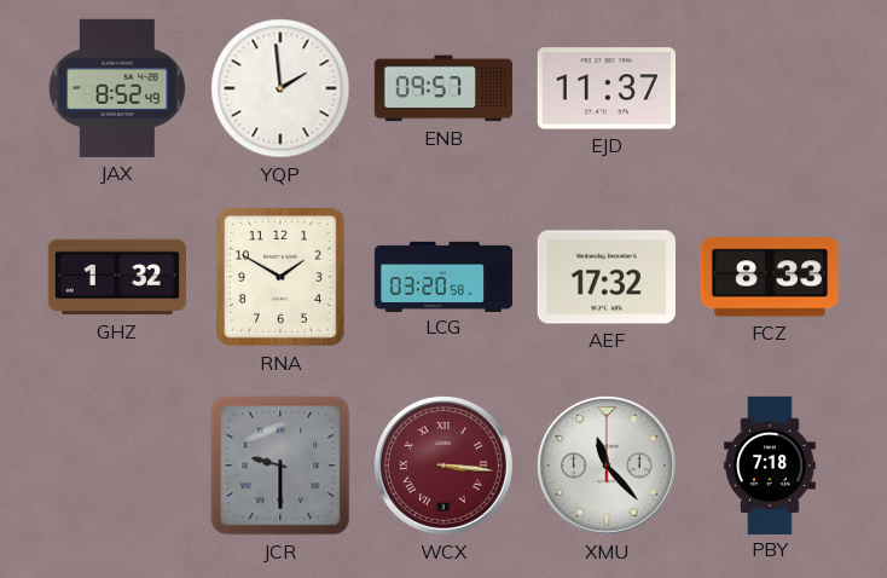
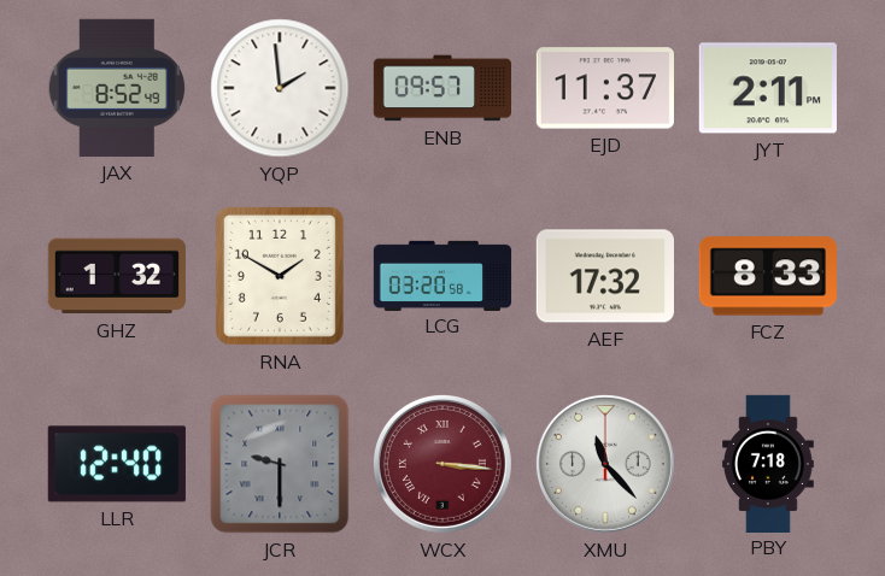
JYT: none -> 2:11 (768, 88)
LLR: none -> 12:40 (117, 464)
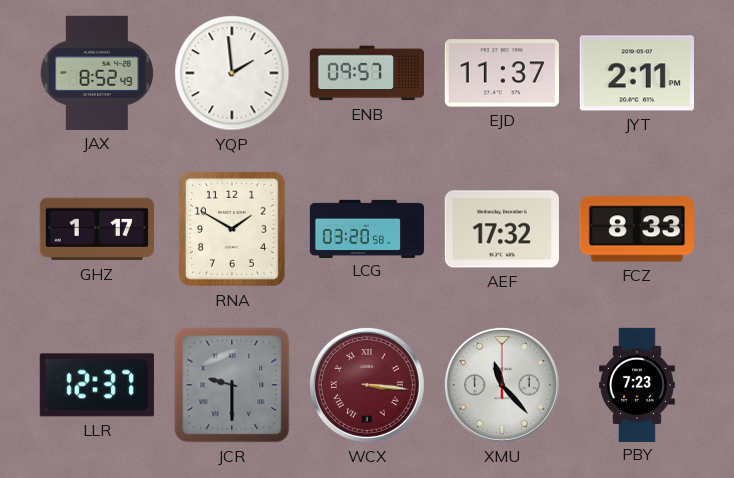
GHZ: 1:32 -> 1:17 (97, 229)
LLR: 12:40 -> 12:37 (97, 385)
PBY: 7:18 -> 7:23 (638, 384)
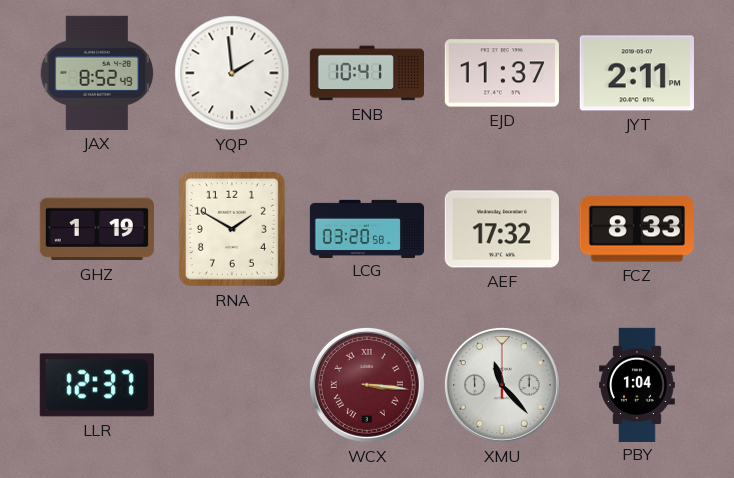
ENB: 09:57 -> 10:41 (366, 73)
GHZ: 1:17 -> 1:19 (97, 229)
JCR: 9:30 -> none (232, 385)
PBY: 7:23 -> 1:04 (638, 384)
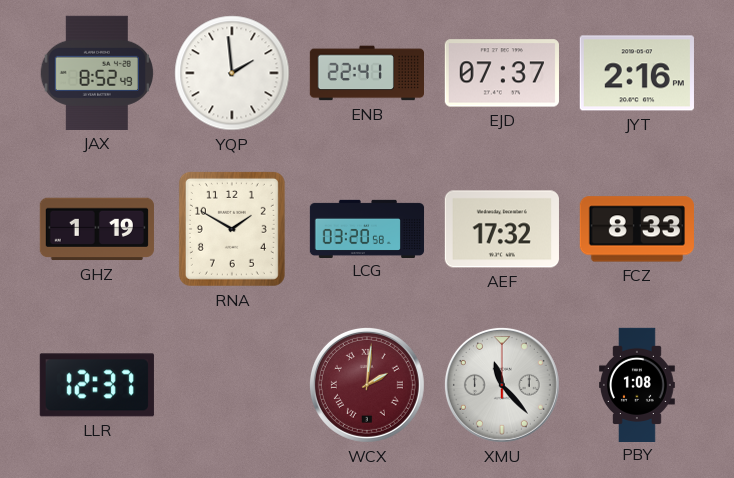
ENB: 10:41 -> 22:41 (366, 73)
EJD: 11:37 -> 07:37 (502, 73)
JYT: 2:11 -> 2:16 (637, 73)
WCX: 3:16 -> 2:01 (367, 385)
PBY: 1:04 -> 1:08 (638, 384)
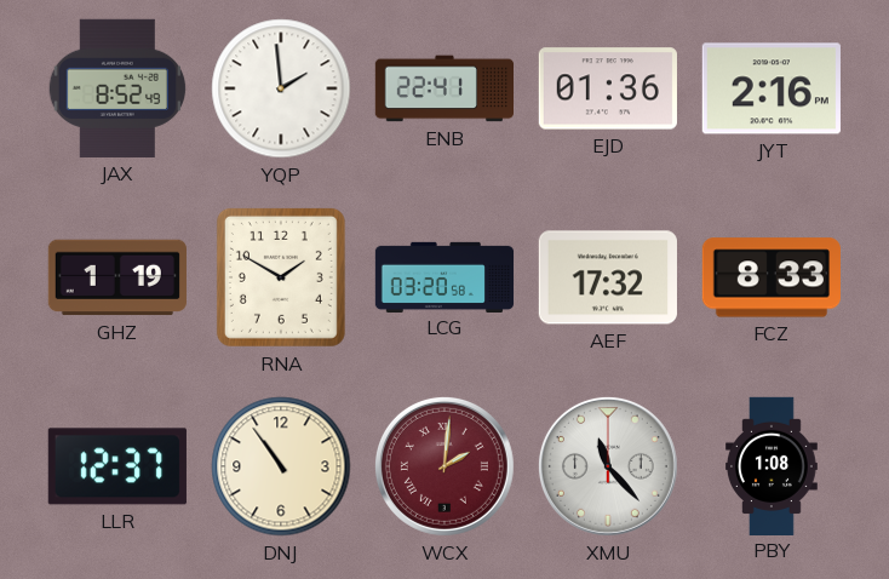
EJD: 07:37 -> 01:36 (608, 88)
DNJ: none -> 10:54 (281, 466)
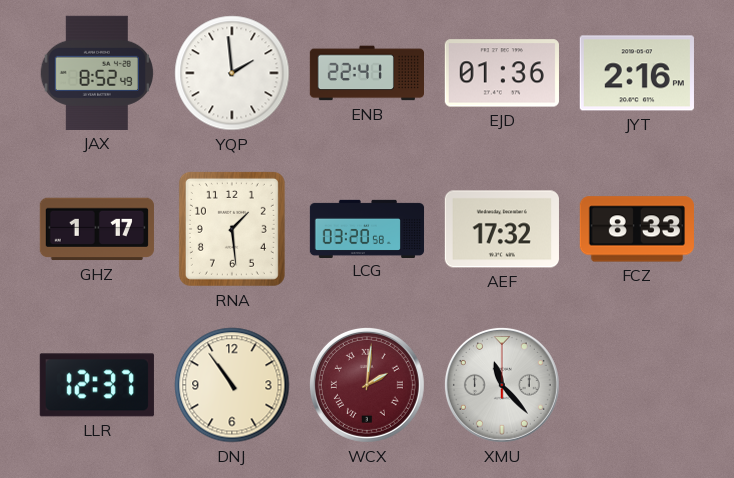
GHZ: 1:19 -> 1:17 (97, 229)
RNA: 1:50 -> 1:29 (232, 229)
PBY: 1:08 -> none (773, 465)
